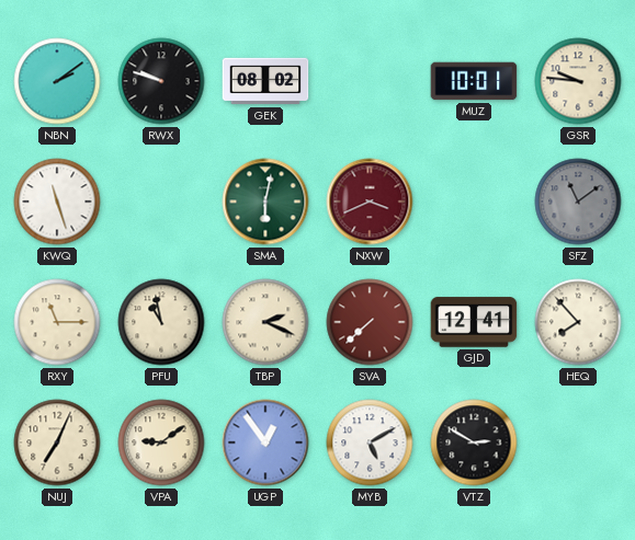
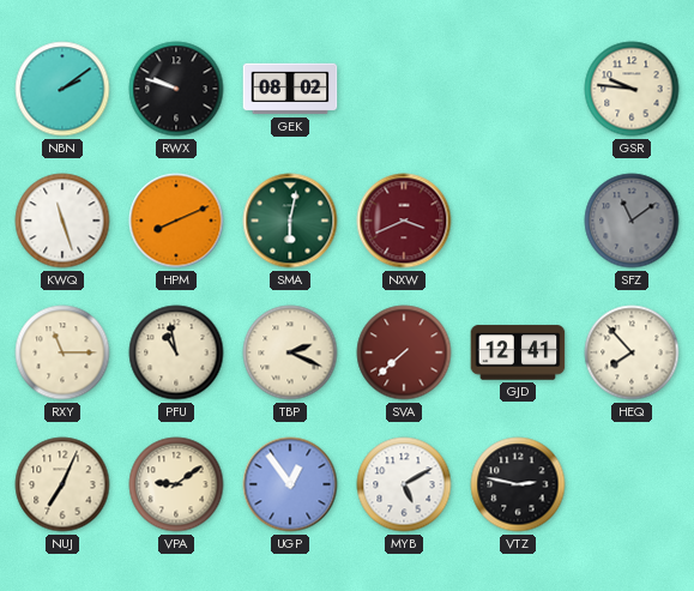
MUZ: 10:01 -> none (474, 81)
HPM: none -> 8:11 (176, 221)
VTZ: 2:50 -> 2:47 (518, 484)
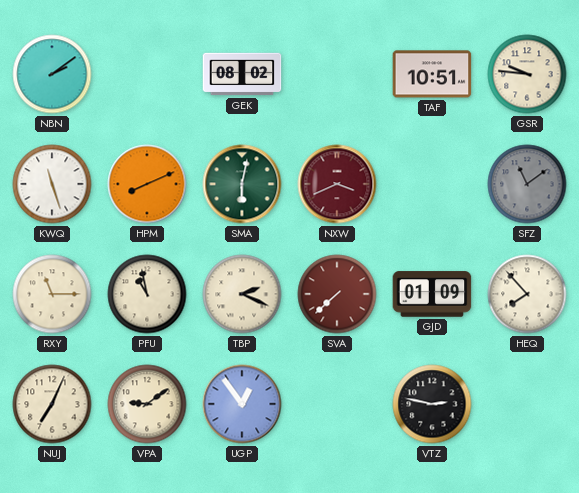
RWX: 9:48 -> none (176, 89)
TAF: none -> 10:51 (432, 74)
GJD: 12:41 -> 01:09 (432, 294)
MYB: 5:10 -> none (404, 484)
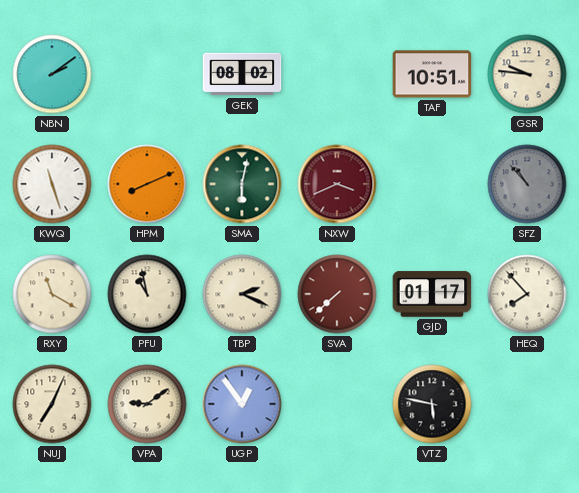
SFZ: 11:09 -> 10:53 (527, 184)
RXY: 11:15 -> 11:20 (52, 294)
GJD: 01:09 -> 01:17 (432, 294)
VTZ: 2:47 -> 5:47 (432, 404)
